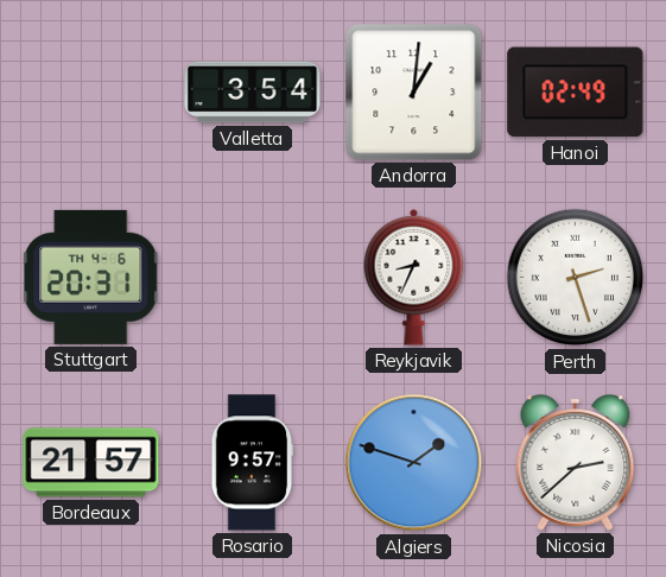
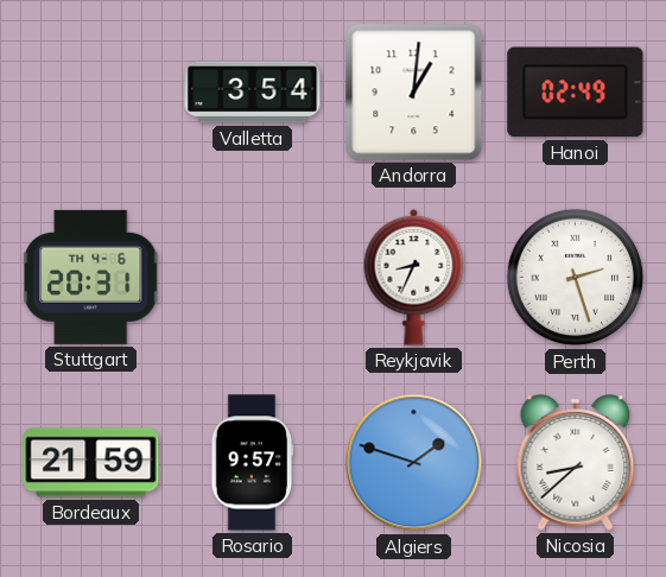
Bordeaux: 21:57 -> 21:59 (91, 463)
Nicosia: 2:38 -> 8:38 (576, 463)
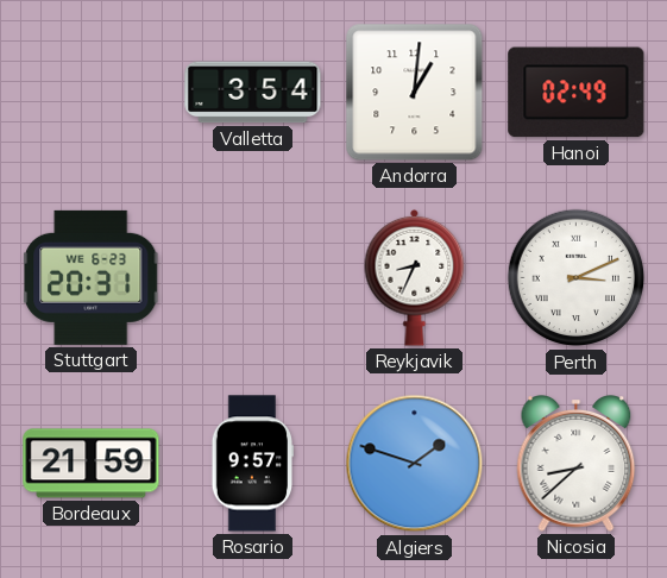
Stuttgart date: TH 4-6 -> WE 6-23 (92, 277)
Perth: 2:27 -> 3:11 (577, 278)
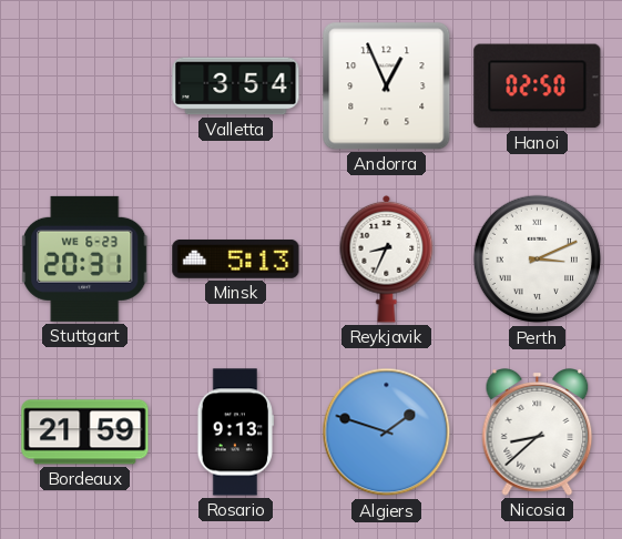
Andorra: 1:01 -> 12:56 (387, 87)
Hanoi: 02:49 -> 02:50 (538, 87)
Minsk: none -> 5:13 (236, 260)
Rosario: 9:57 -> 9:13 (235, 433)
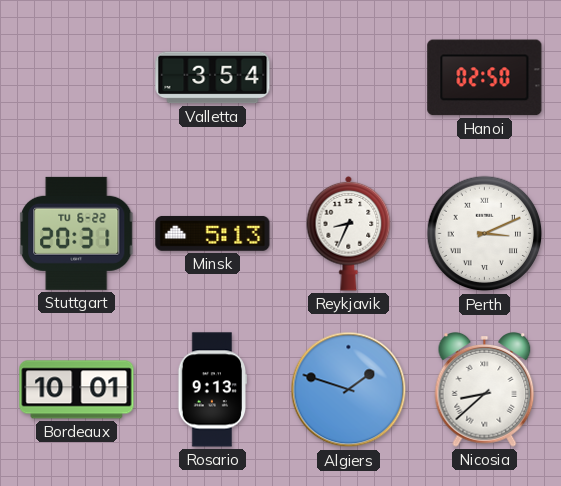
Andorra: 12:56 -> none (387, 87)
Stuttgart date: WE 6-23 -> TU 6-22 (77, 233)
Bordeaux: 21:59 -> 10:01 (77, 390)
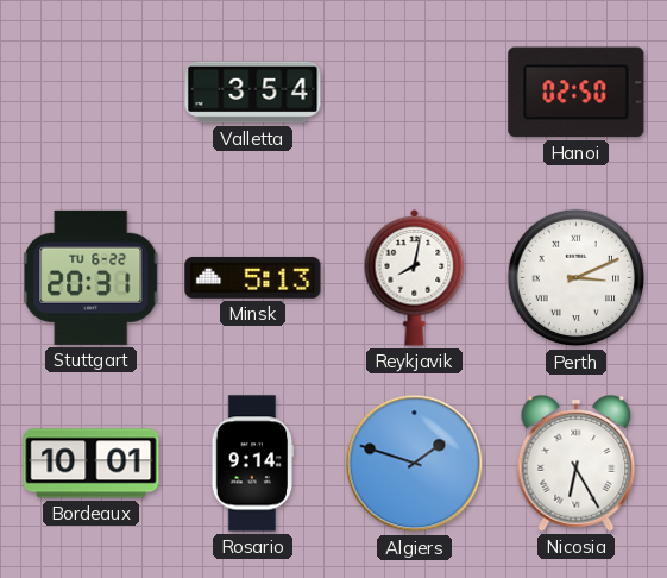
Reykjavik: 8:34 -> 8:02 (415, 277)
Rosario: 9:13 -> 9:14 (252, 464)
Nicosia: 8:38 -> 6:25 (577, 464)
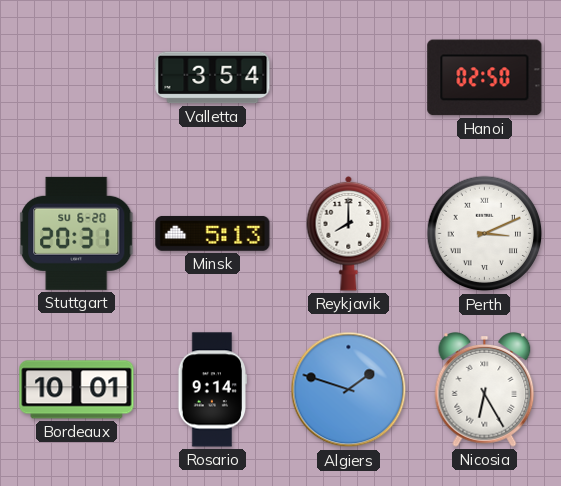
Stuttgart date: TU 6-22 -> SU 6-20 (77, 233)
Reykjavik: 8:02 -> 8:00 (349, 233)
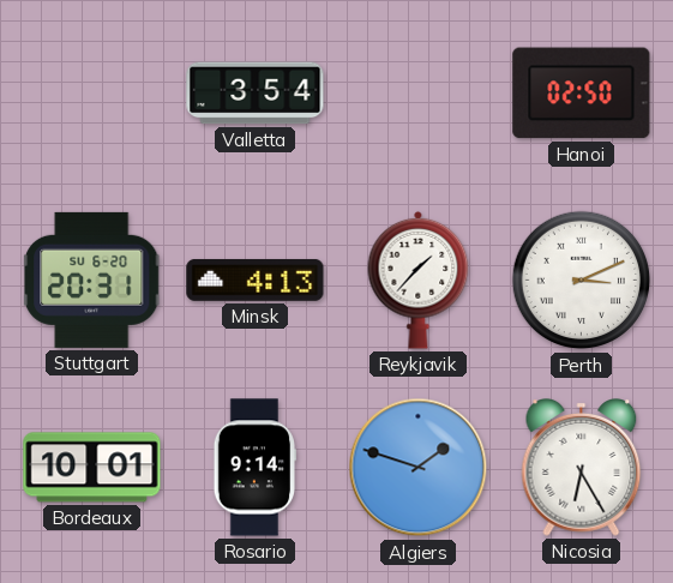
Minsk: 5:13 -> 4:13 (256, 281)
Reykjavik: 8:00 -> 1:37 (419, 280)
